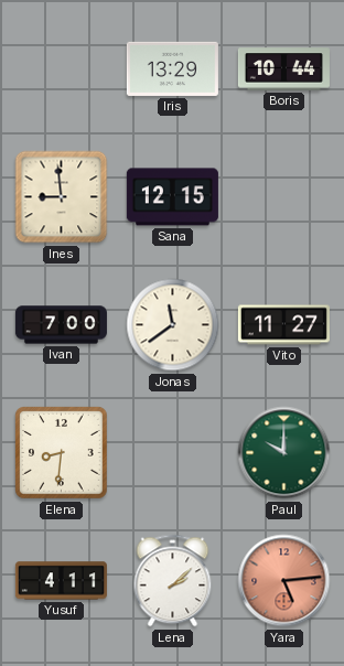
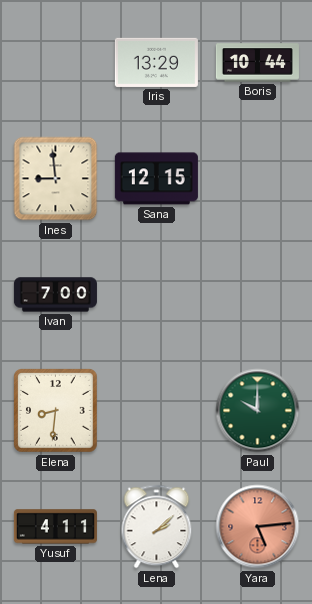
Jonas: 11:39 -> none (173, 325)
Vito: 11:27 -> none (283, 325)
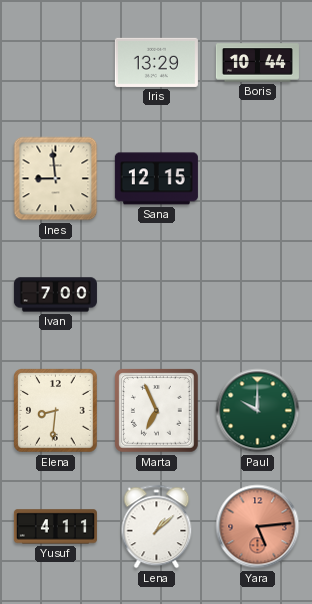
Marta: none -> 6:56 (157, 411)
Lena: 2:08 -> 1:08 (157, 527)
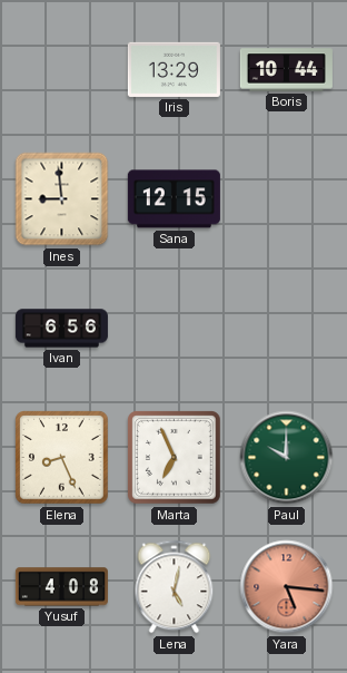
Ivan: 7:00 -> 6:56 (61, 329)
Elena: 8:31 -> 8:26 (62, 458)
Yusuf: 4:11 -> 4:08 (61, 587)
Lena: 1:08 -> 5:02 (175, 587)
Yara: 5:14 -> 5:16 (287, 587)
